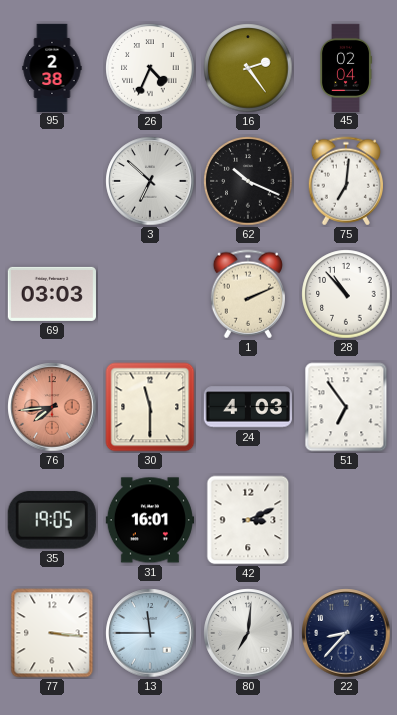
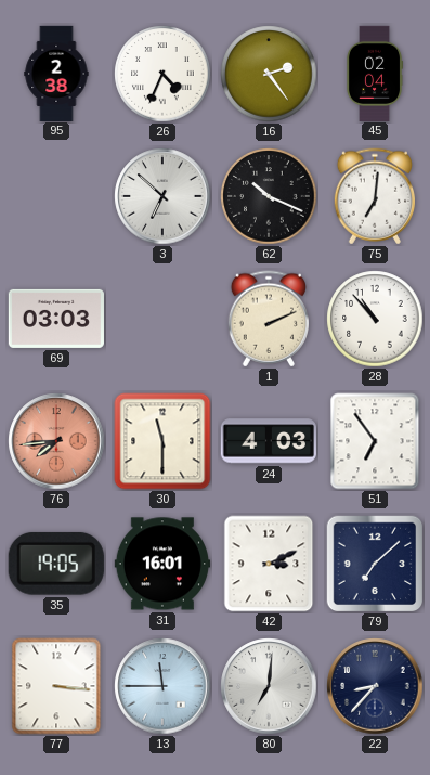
79: none -> 7:08 (375, 564)
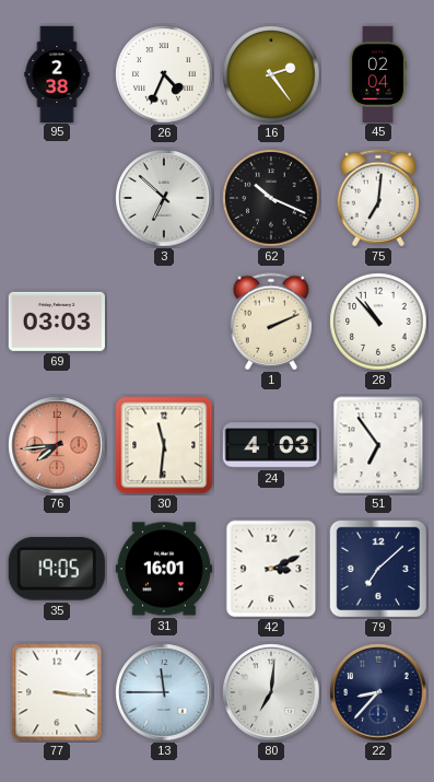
30: 11:30 -> 11:31 (164, 445)
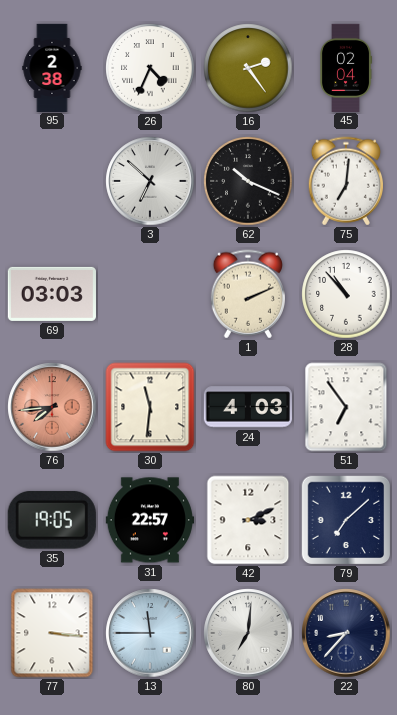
31: 16:01 -> 22:57 (149, 520)
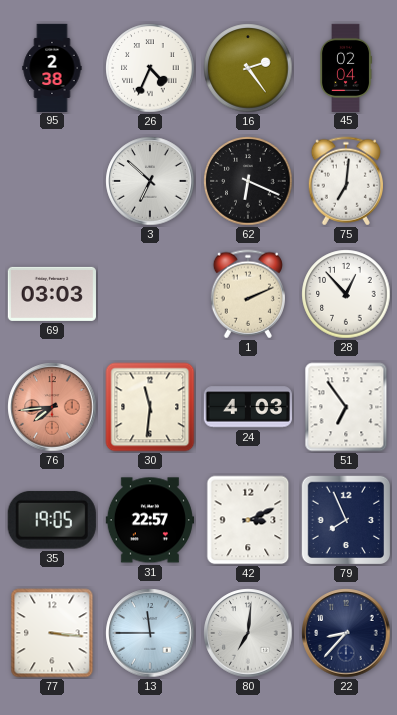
62: 10:19 -> 6:19 (248, 181)
28: 10:53 -> 12:53 (346, 294)
79: 7:08 -> 7:56 (346, 520)
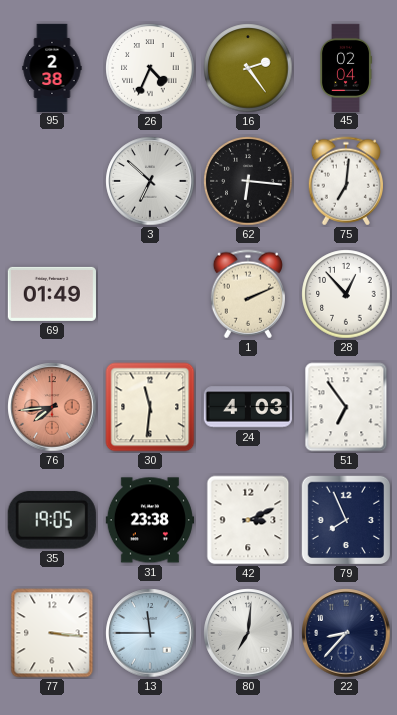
62: 6:19 -> 6:16 (248, 181)
69: 03:03 -> 01:49 (52, 294)
31: 22:57 -> 23:38 (149, 520)
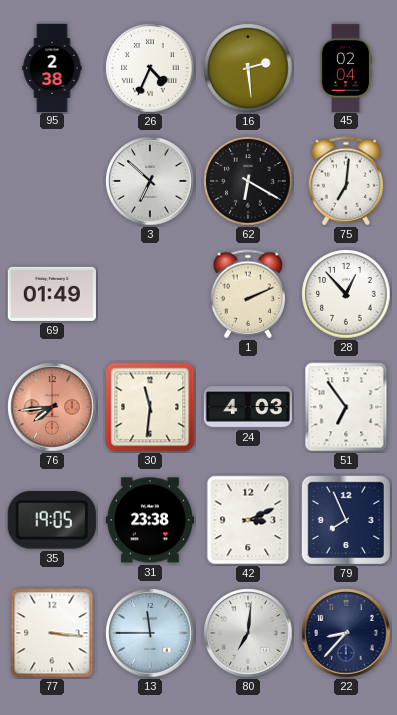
16: 2:24 -> 2:29 (248, 68)
62: 6:16 -> 6:20 (248, 181)
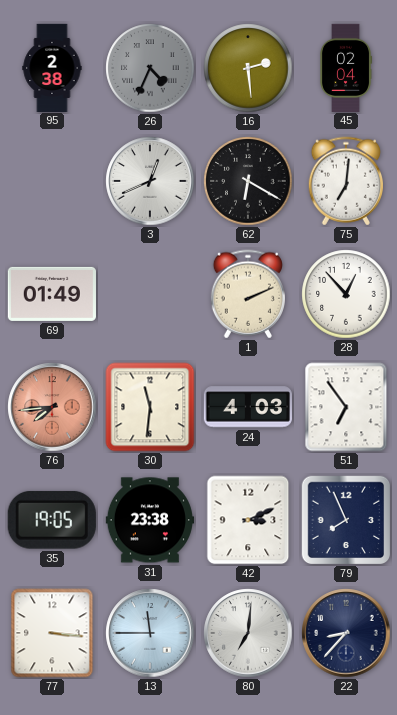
26 dial: white -> grey (150, 68)
3: 6:52 -> 12:41 (150, 181)
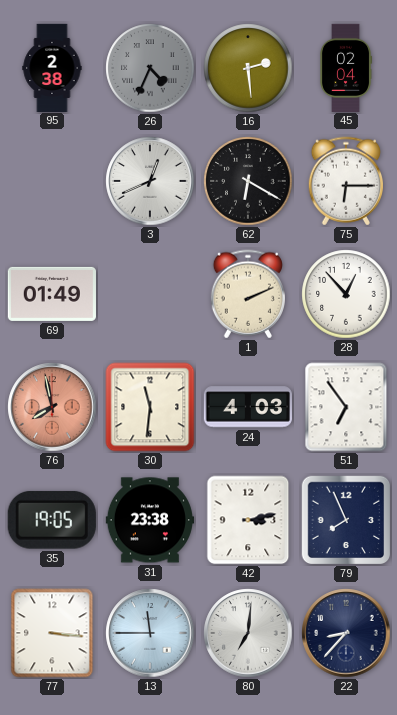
75: 7:01 -> 6:15 (345, 181)
76: 7:44 -> 7:58 (52, 407)
42: 3:11 -> 3:13 (248, 520)
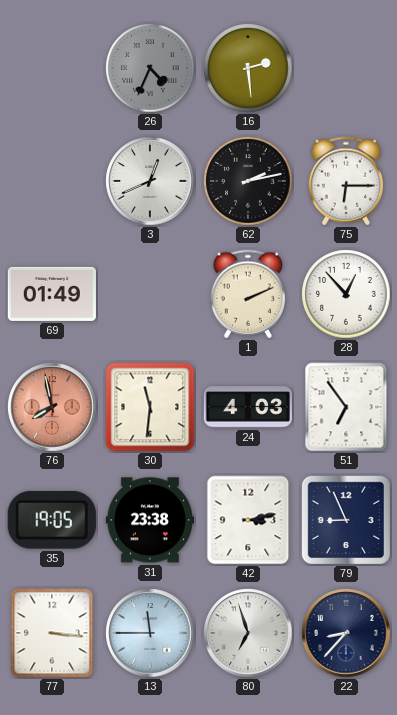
95: 2:38 -> none (52, 67)
45: 02:04 -> none (346, 67)
62: 6:20 -> 2:13 (248, 181)
79: 7:56 -> 8:56 (346, 520)
80: 7:01 -> 6:57 (248, 633)
